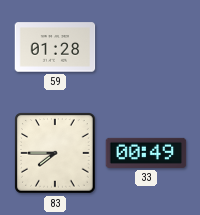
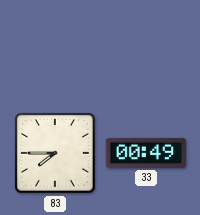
59: 01:28 -> none (55, 47)
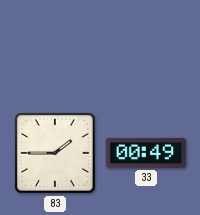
83: 7:45 -> 1:45 (55, 153)
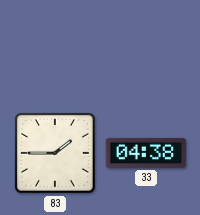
33: 00:49 -> 04:38 (146, 153)
